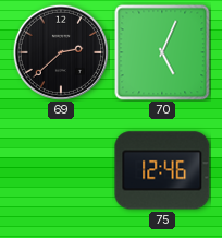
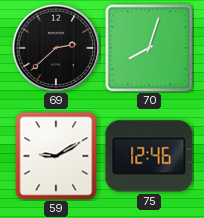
70: 5:04 -> 8:03 (149, 48)
59: none -> 9:10 (56, 156)
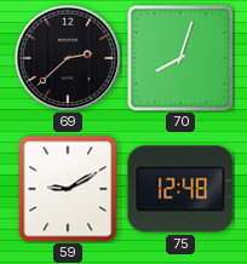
75: 12:46 -> 12:48 (180, 189)
